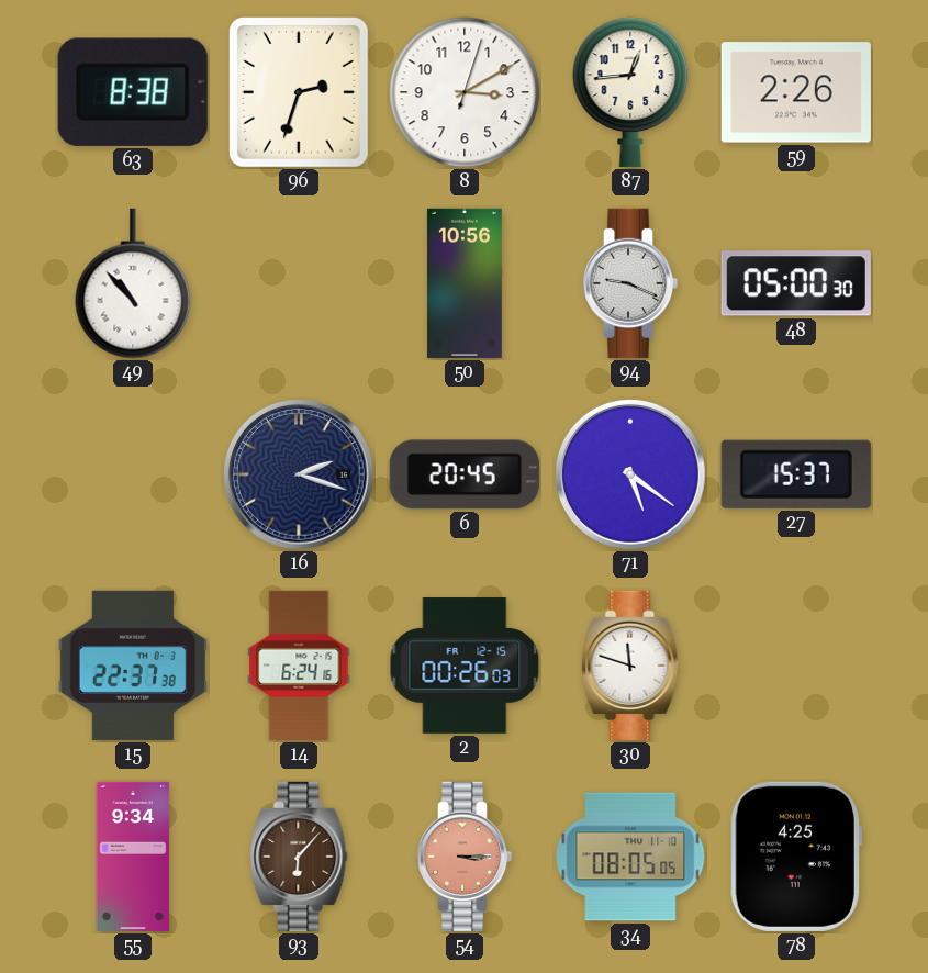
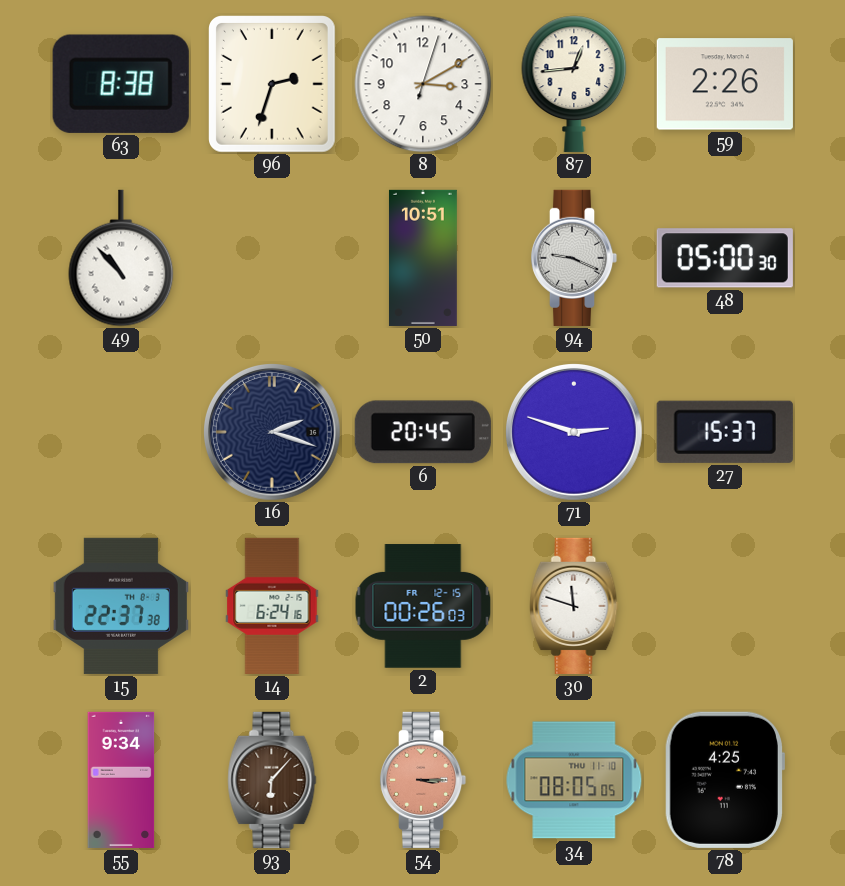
50: 10:56 -> 10:51 (423, 258)
71: 5:21 -> 2:48 (575, 433)
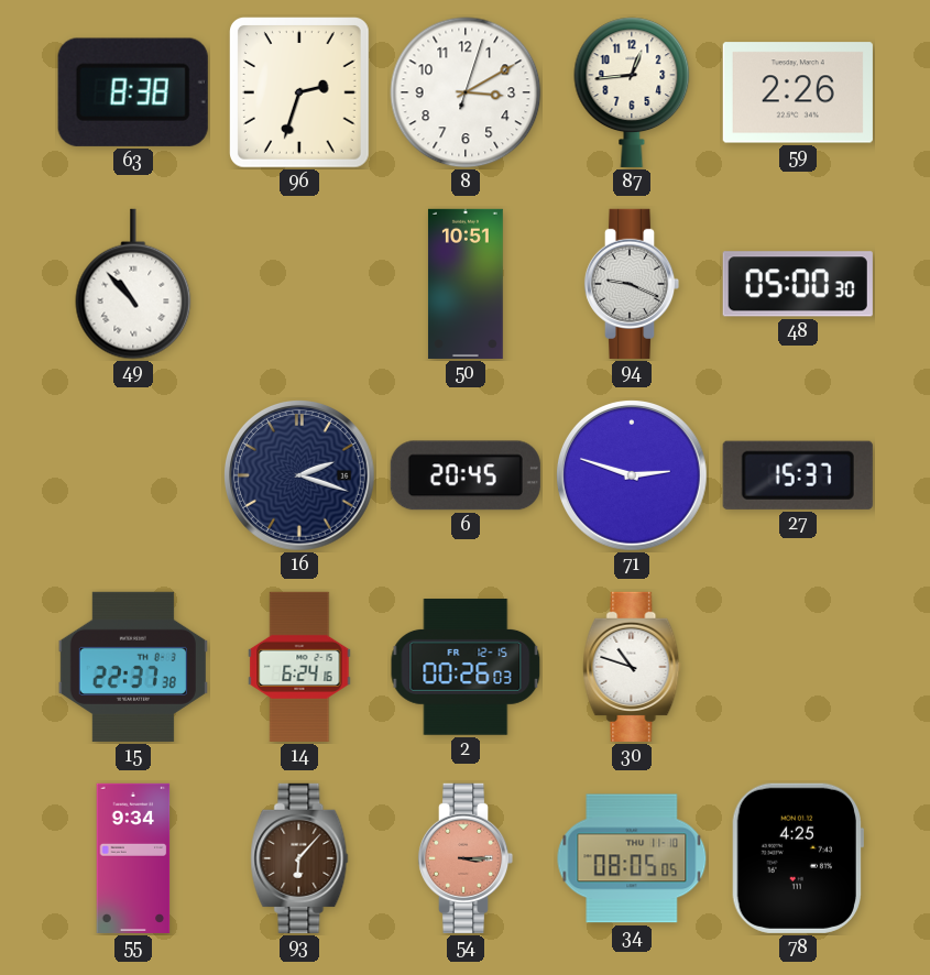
30: 11:48 -> 10:48 (632, 667)
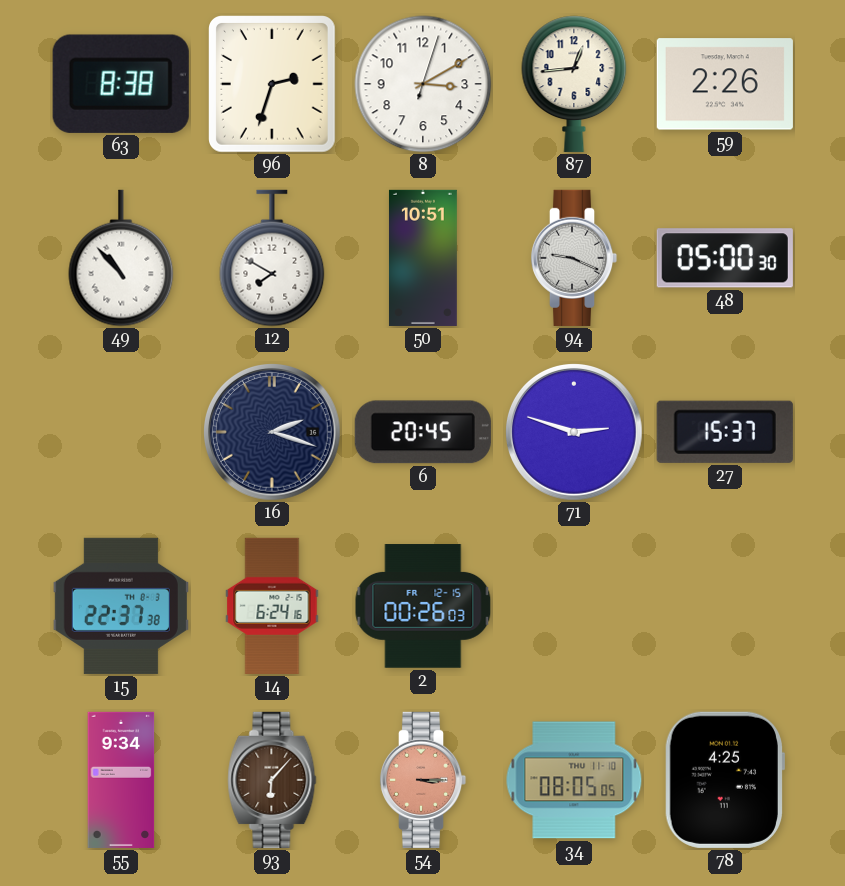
12: none -> 7:50 (272, 258)
30: 10:48 -> none (632, 667)
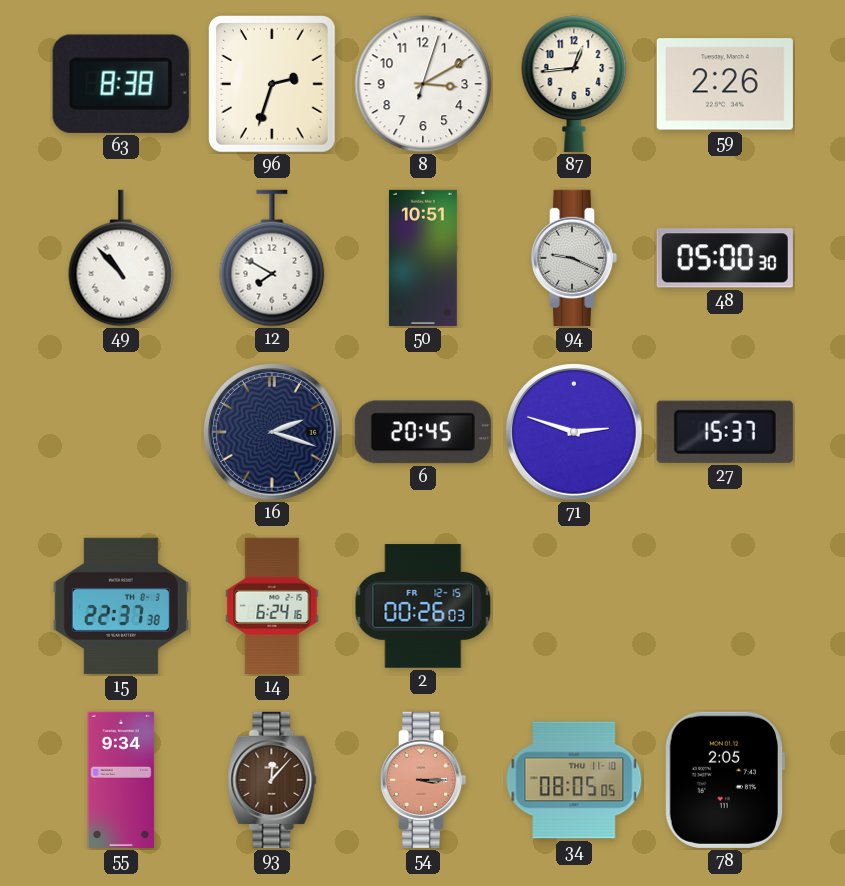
93: 6:07 -> 12:07 (272, 780)
78: 4:25 -> 2:05 (724, 780)
